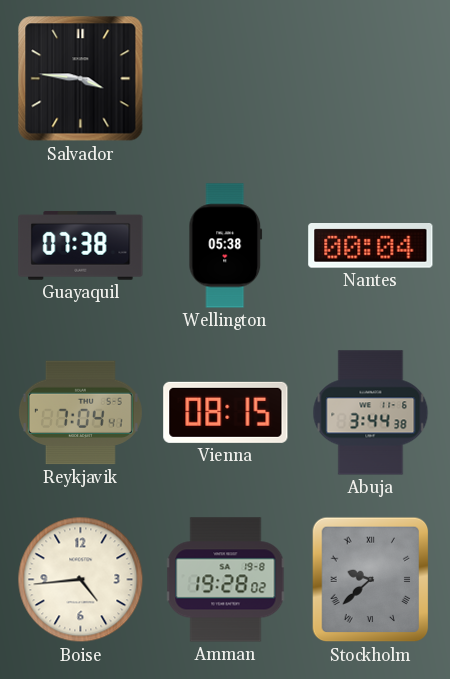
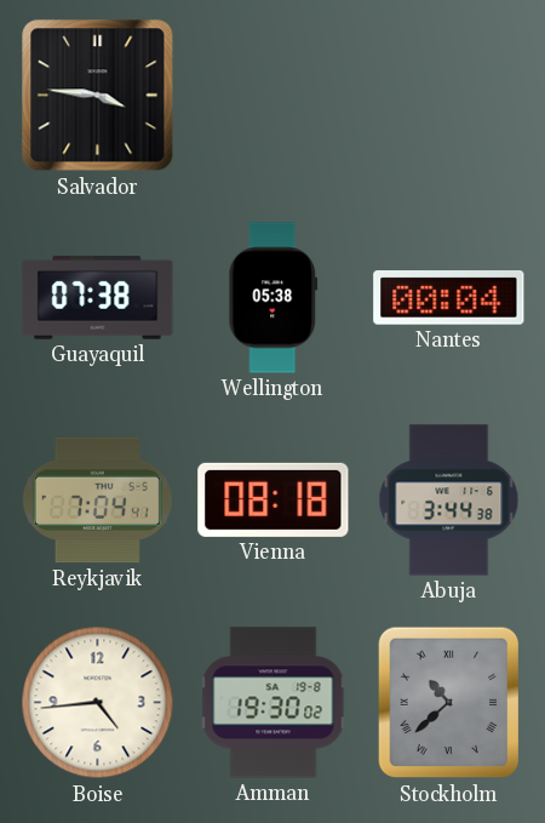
Vienna: 08:15 -> 08:18 (274, 499)
Amman: 19:28 -> 19:30 (274, 703)
Stockholm: 9:38 -> 10:38 (449, 703)
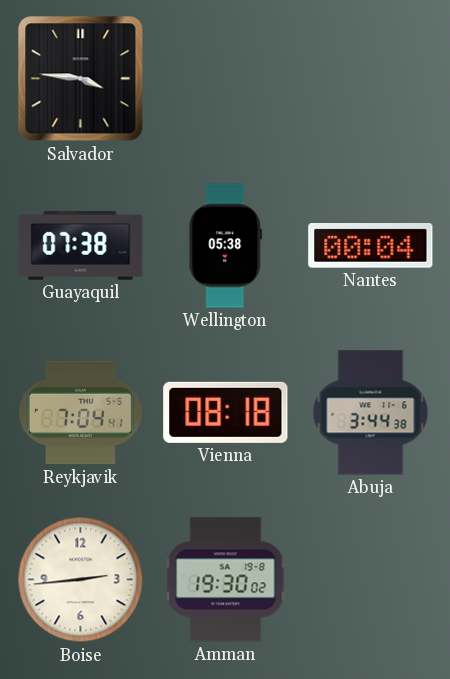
Boise: 4:44 -> 2:44 (81, 580)
Stockholm: 10:38 -> none (449, 703)
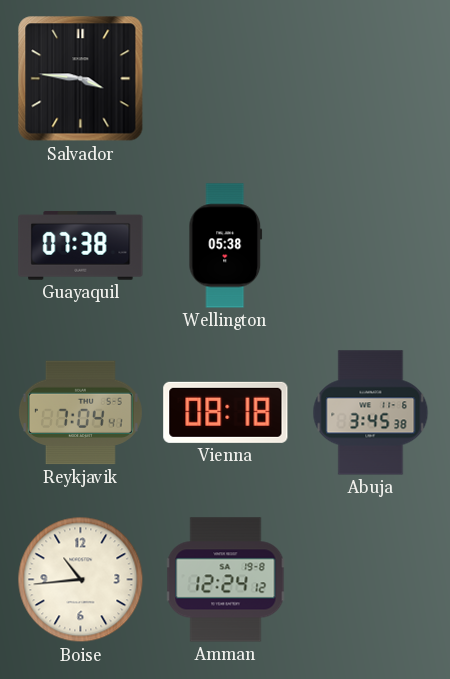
Nantes: 00:04 -> none (371, 246)
Abuja: 3:44 -> 3:45 (371, 413)
Boise: 2:44 -> 10:44 (81, 580)
Amman: 19:30 -> 12:24 (226, 580)
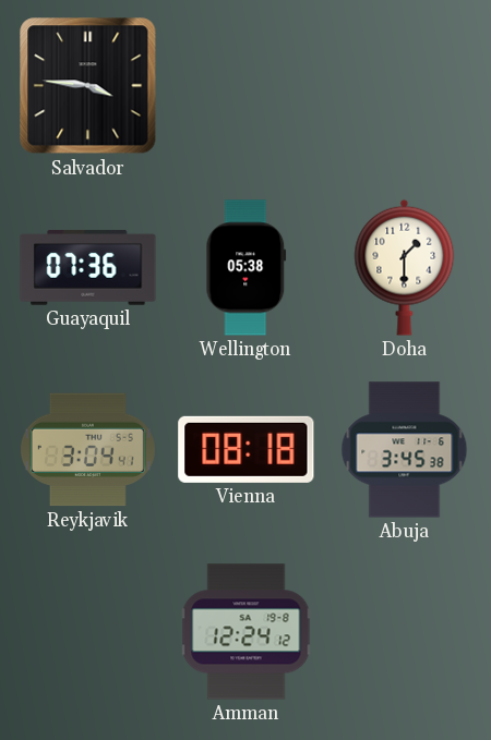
Guayaquil: 07:38 -> 07:36 (88, 267)
Doha: none -> 1:30 (405, 267)
Reykjavik: 7:04 -> 3:04 (87, 450)
Boise: 10:44 -> none (81, 580)
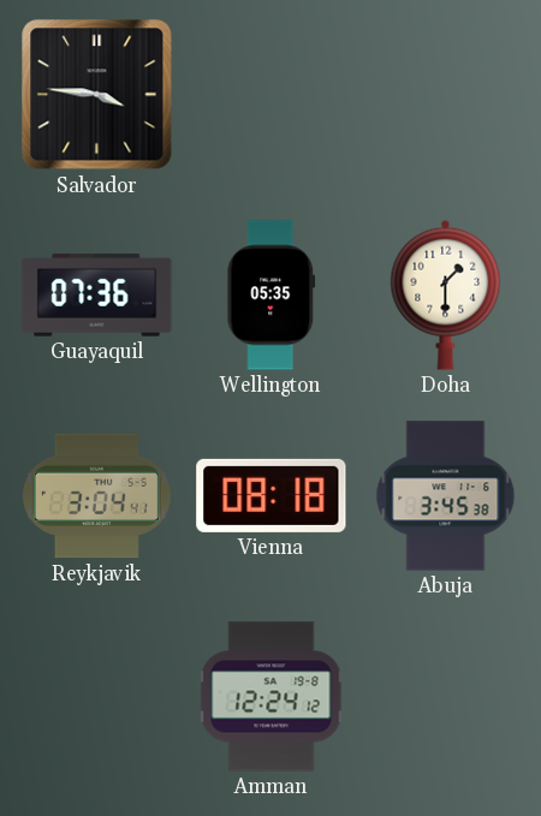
Wellington: 05:38 -> 05:35 (272, 296)
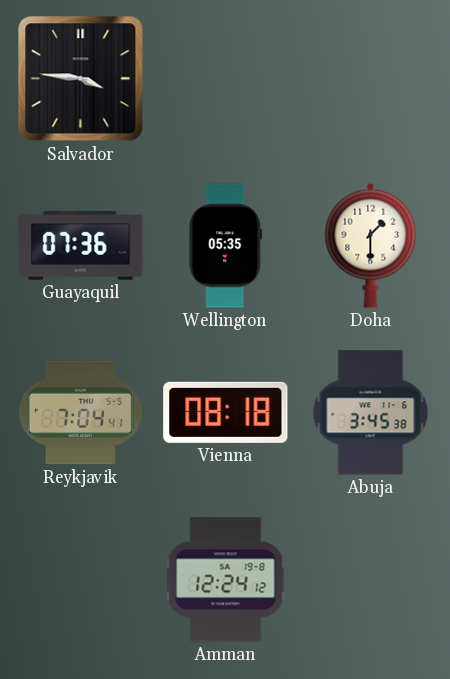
Reykjavik: 3:04 -> 7:04 (80, 413)
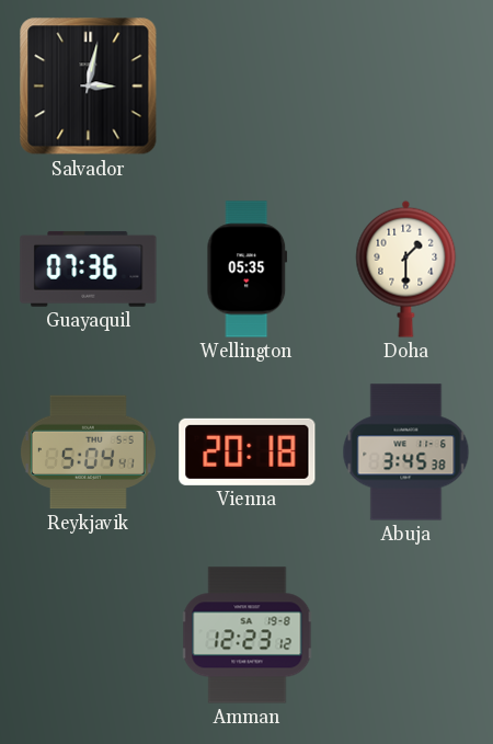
Salvador: 3:46 -> 3:02 (89, 87)
Reykjavik: 7:04 -> 5:04 (88, 453)
Vienna: 08:18 -> 20:18 (248, 451)
Amman: 12:24 -> 12:23 (248, 636)
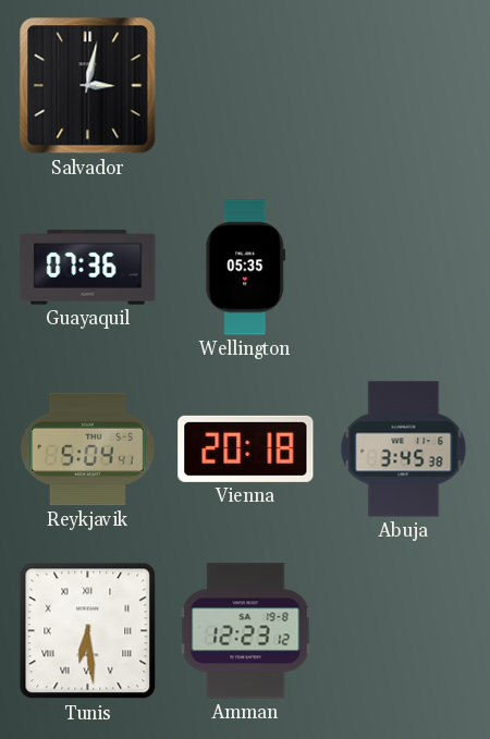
Doha: 1:30 -> none (406, 268)
Tunis: none -> 6:29 (88, 631)
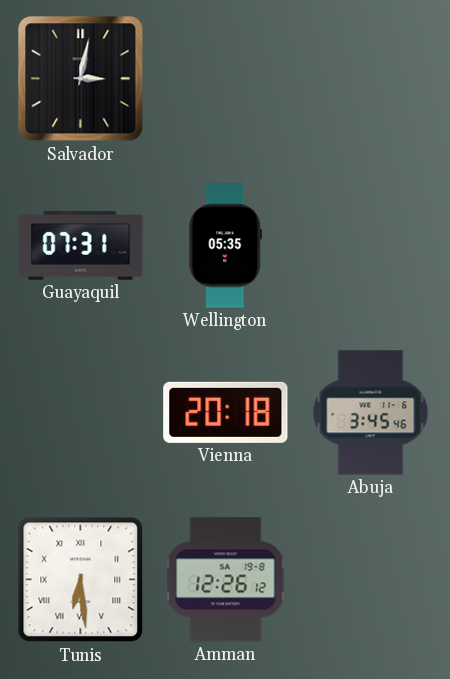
Guayaquil: 07:36 -> 07:31 (81, 245)
Reykjavik: 5:04 -> none (87, 449)
Abuja: 3:45:38 -> 3:45:46 (371, 413)
Amman: 12:23 -> 12:26 (226, 580)
